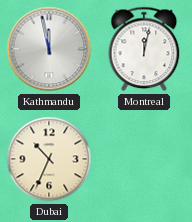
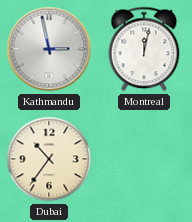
Kathmandu: 11:58 -> 2:58 (49, 49)
Dubai: 10:34 -> 10:36 (49, 159)
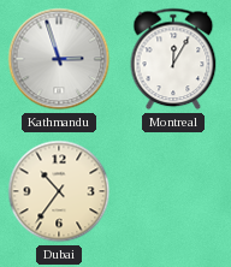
Kathmandu: 2:58 -> 2:57 (59, 59)
Montreal: 12:02 -> 12:05 (173, 59)
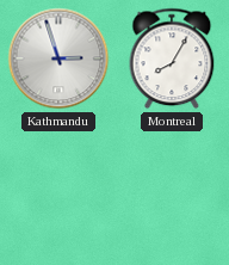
Montreal: 12:05 -> 8:05 (172, 58)
Dubai: 10:36 -> none (59, 191)
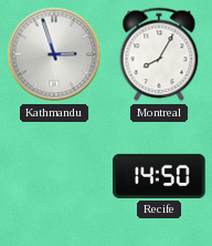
Recife: none -> 14:50 (159, 176)
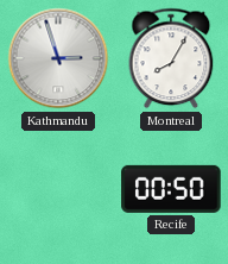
Recife: 14:50 -> 00:50 (171, 189)
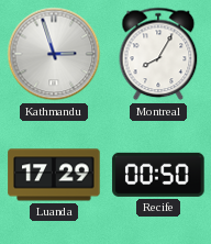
Luanda: none -> 17:29 (54, 175)
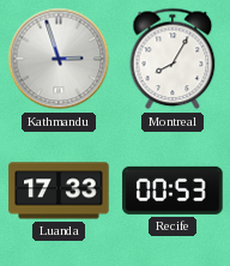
Luanda: 17:29 -> 17:33 (59, 191)
Recife: 00:50 -> 00:53 (172, 191)
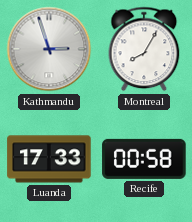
Recife: 00:53 -> 00:58 (144, 159)
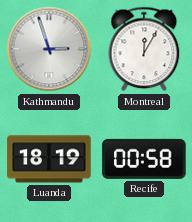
Montreal: 8:05 -> 12:05 (144, 49)
Luanda: 17:33 -> 18:19 (49, 159)
